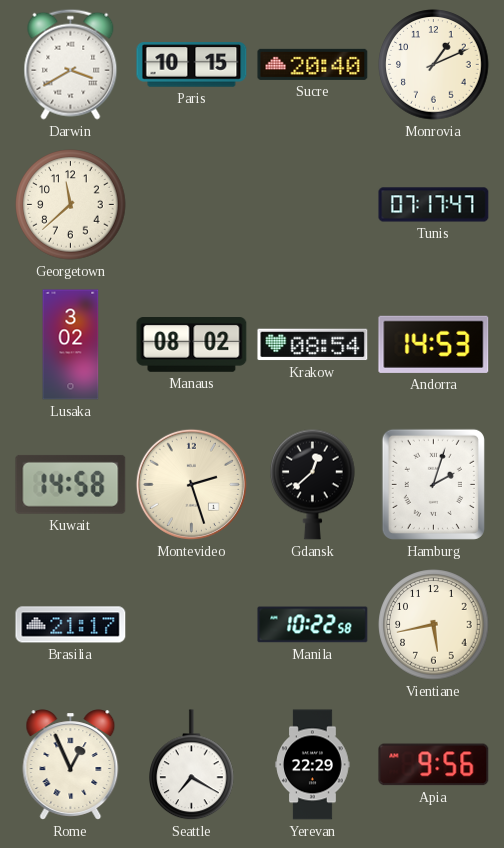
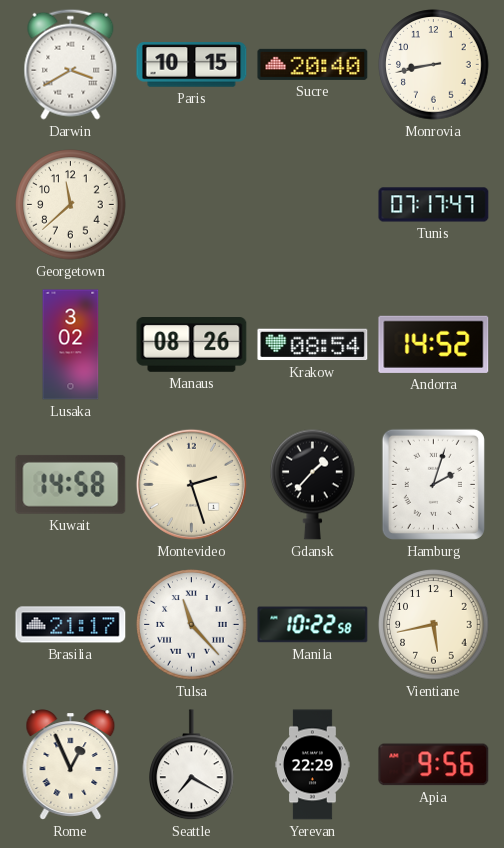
Monrovia: 1:11 -> 8:43 (434, 65)
Manaus: 08:02 -> 08:26 (192, 345)
Andorra: 14:53 -> 14:52 (434, 344)
Gdansk: 12:38 -> 1:37 (313, 484)
Tulsa: none -> 11:23 (192, 625)
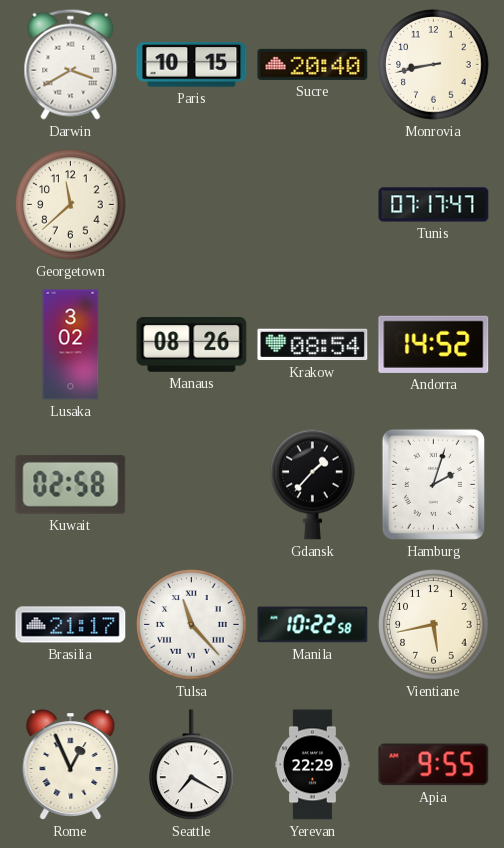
Kuwait: 14:58 -> 02:58 (71, 484)
Montevideo: 2:27 -> none (191, 484)
Apia: 9:56 -> 9:55 (434, 765)
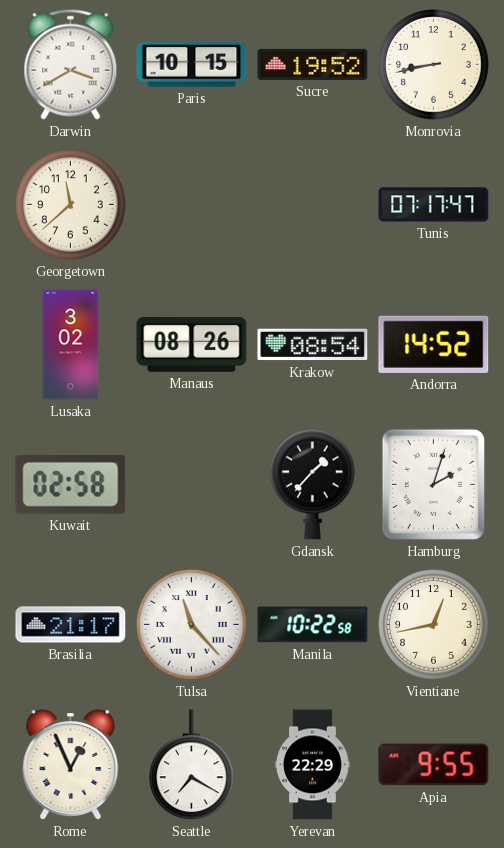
Sucre: 20:40 -> 19:52 (313, 64)
Vientiane: 5:43 -> 12:43 (434, 625)
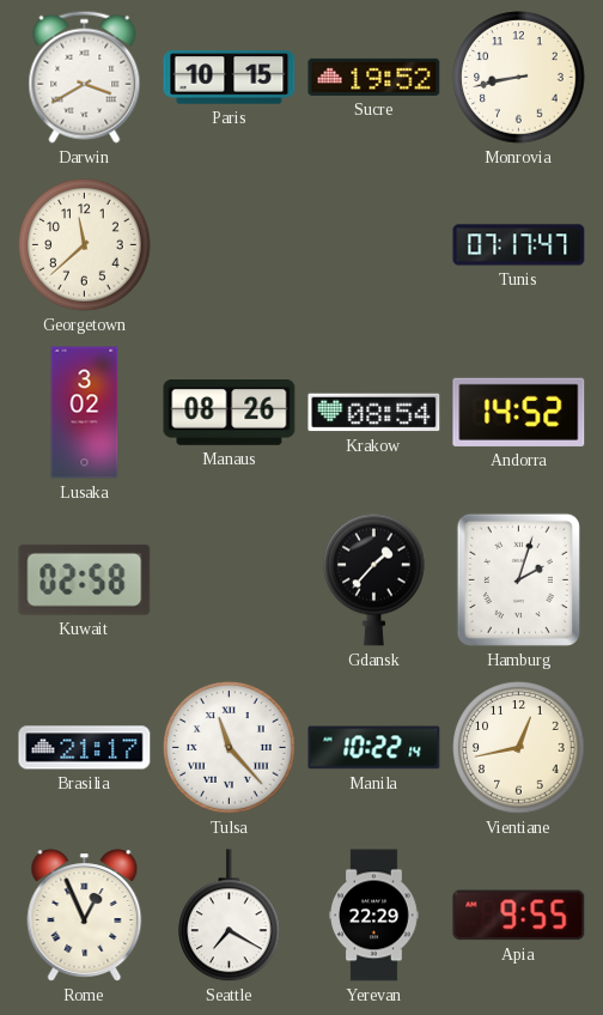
Manila: 10:22:58 -> 10:22:14 (374, 748)
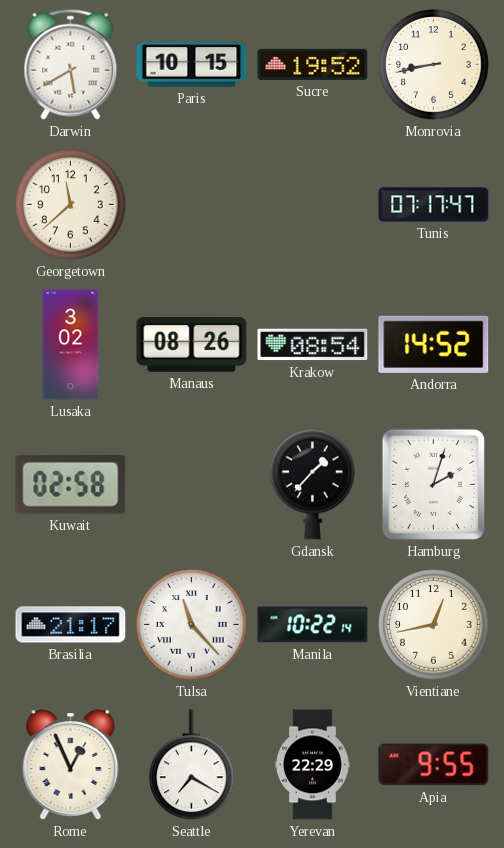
Darwin: 3:40 -> 5:40 (71, 64)
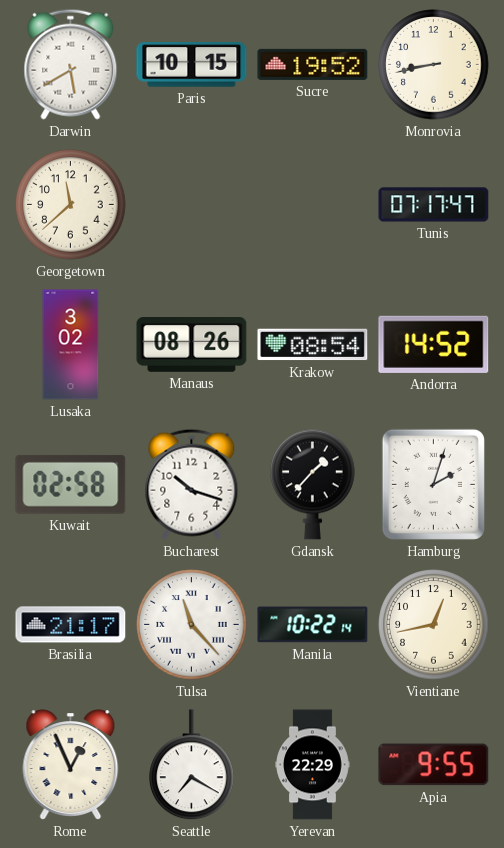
Bucharest: none -> 10:18 (192, 484)
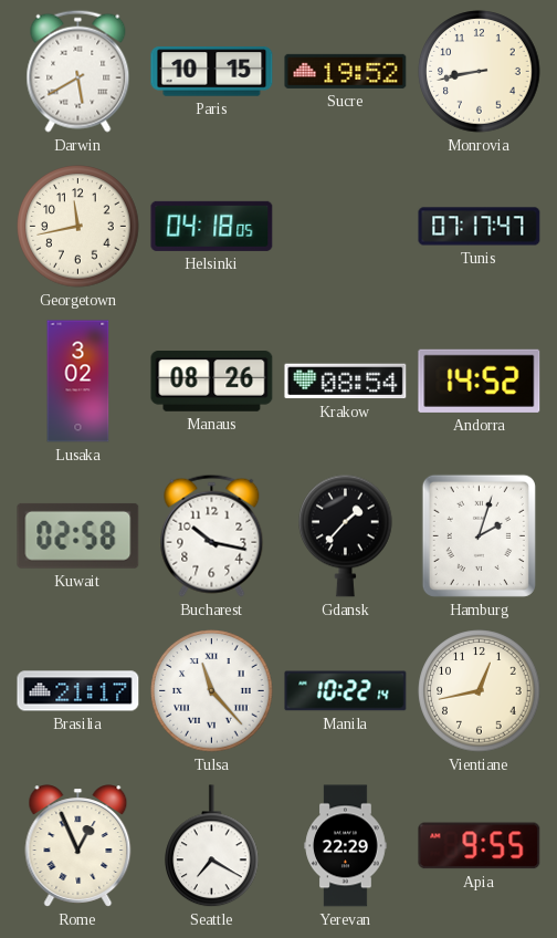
Georgetown: 11:38 -> 11:43 (78, 227)
Helsinki: none -> 04:18 (212, 226)
Bucharest: 10:18 -> 10:17 (212, 535)
